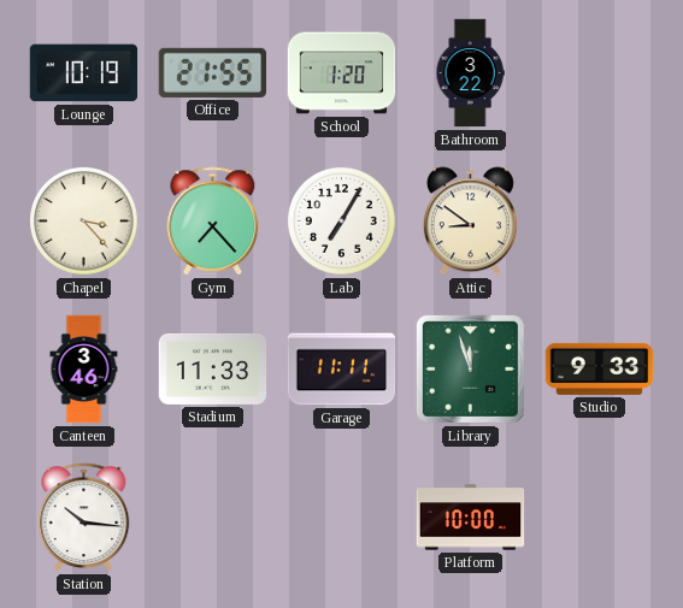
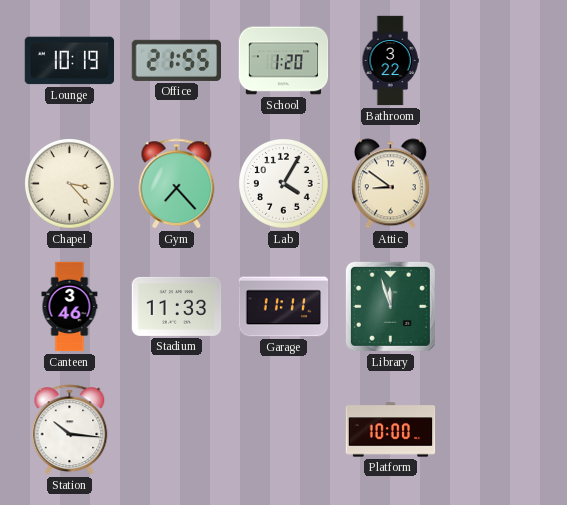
Lab: 7:05 -> 4:05 (284, 184)
Studio: 9:33 -> none (600, 368)
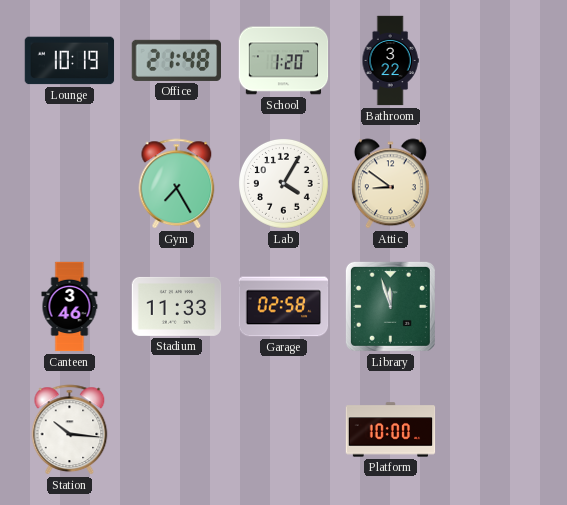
Office: 21:55 -> 21:48 (176, 60)
Chapel: 3:23 -> none (70, 184)
Gym: 7:23 -> 7:25 (177, 184)
Garage: 11:11 -> 02:58 (284, 307)
